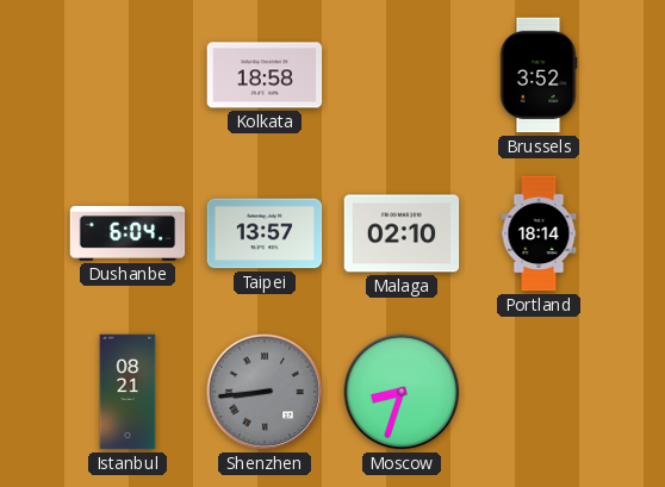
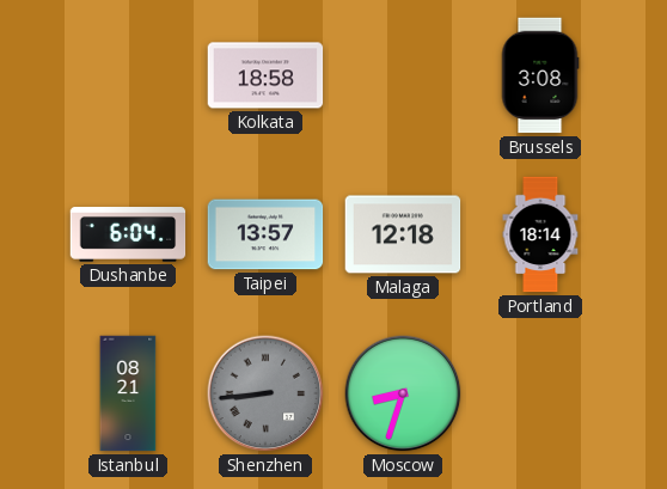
Brussels: 3:52 -> 3:08 (540, 75)
Malaga: 02:10 -> 12:18 (403, 234)
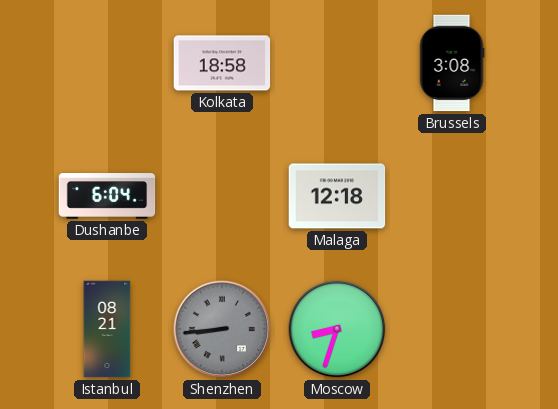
Taipei: 13:57 -> none (265, 234)
Portland: 18:14 -> none (540, 234)
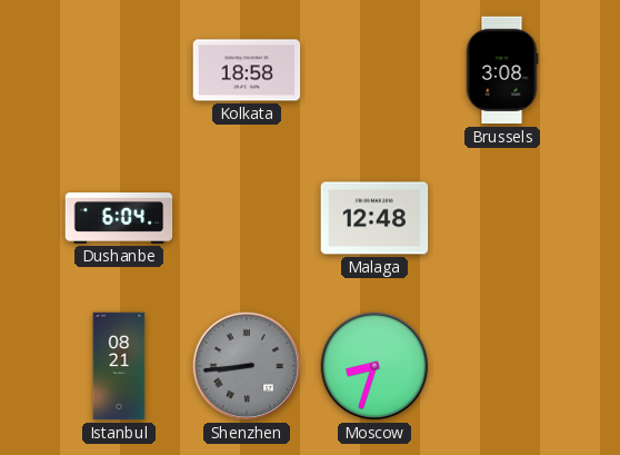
Malaga: 12:18 -> 12:48 (374, 218)
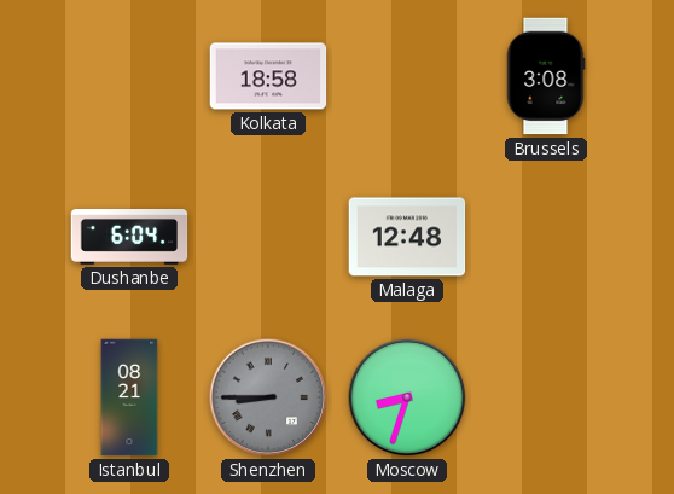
Shenzhen: 8:44 -> 8:45 (268, 397)
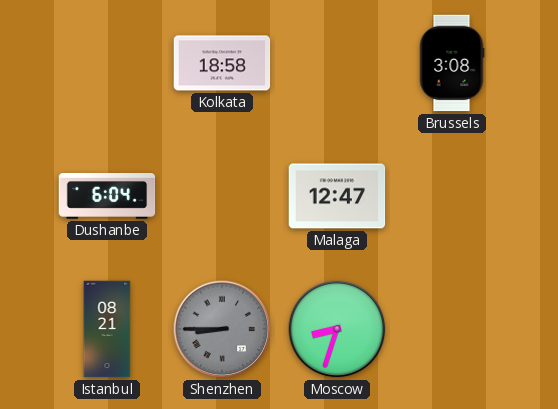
Malaga: 12:48 -> 12:47 (337, 196)
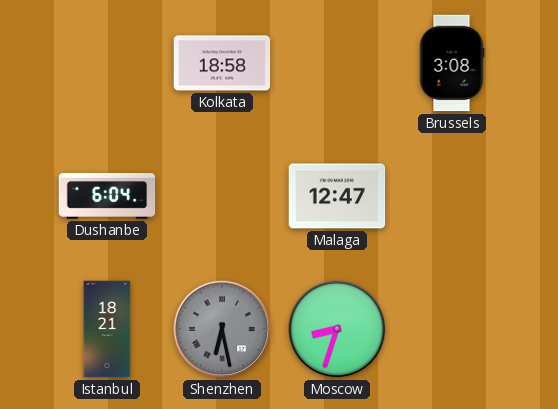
Istanbul: 08:21 -> 18:21 (107, 329)
Shenzhen: 8:45 -> 6:28 (222, 329)
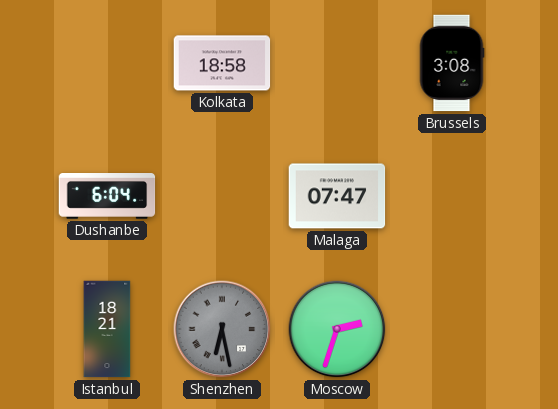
Malaga: 12:47 -> 07:47 (337, 196)
Moscow: 8:33 -> 2:33 (337, 329)
